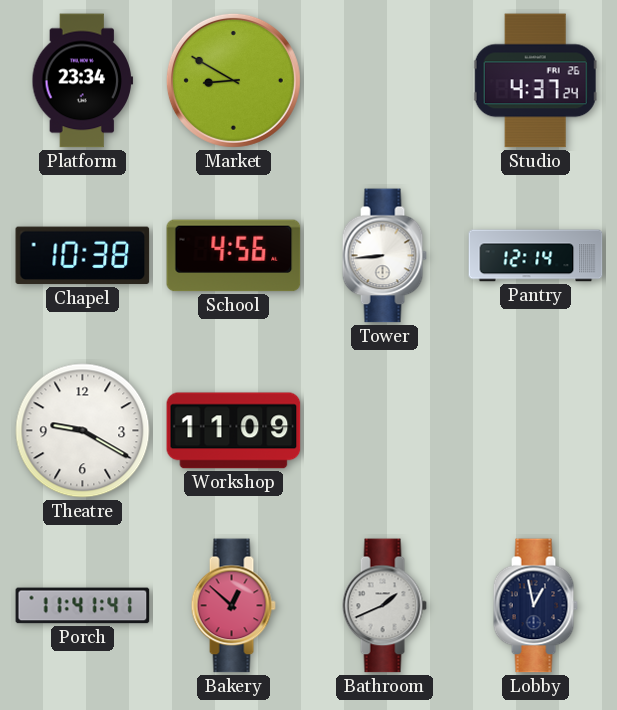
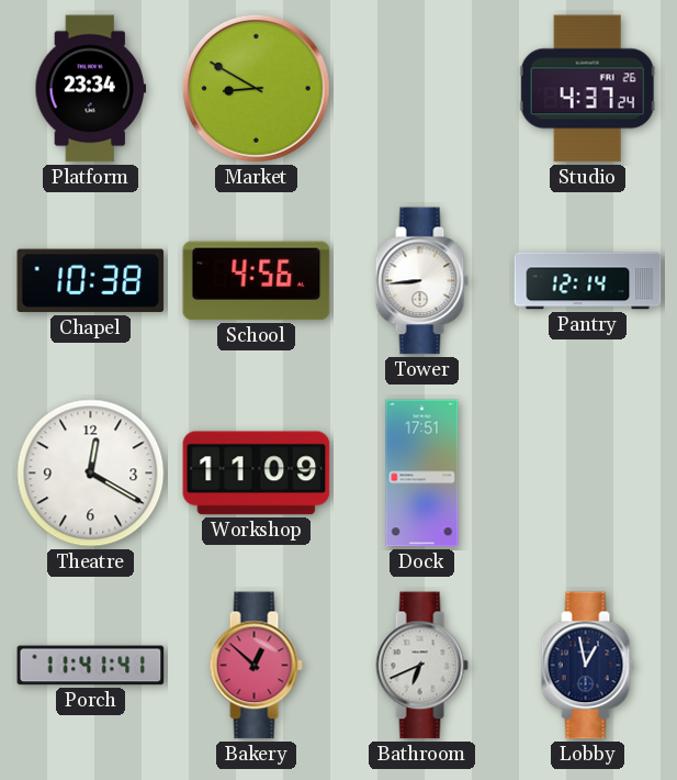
Theatre: 9:20 -> 12:20 (91, 473)
Dock: none -> 17:51 (422, 473)
Bathroom: 1:41 -> 6:41 (421, 666)
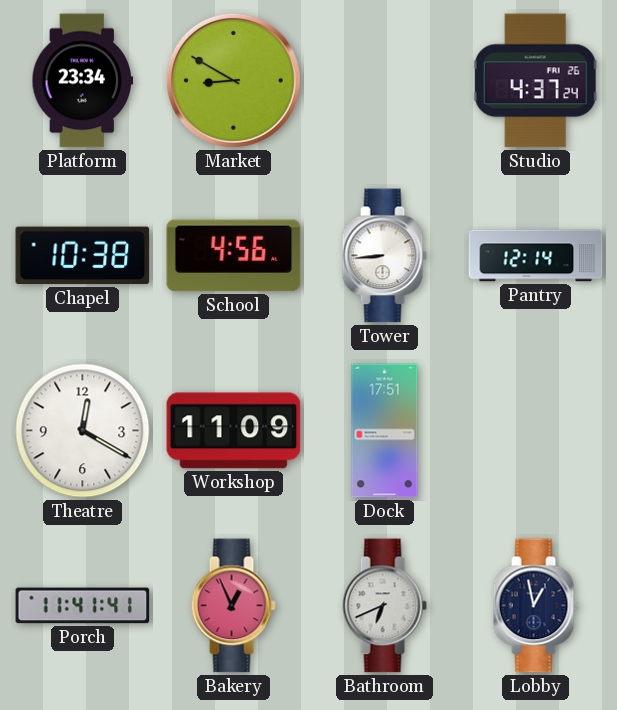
Bakery: 12:52 -> 12:56 (233, 606)
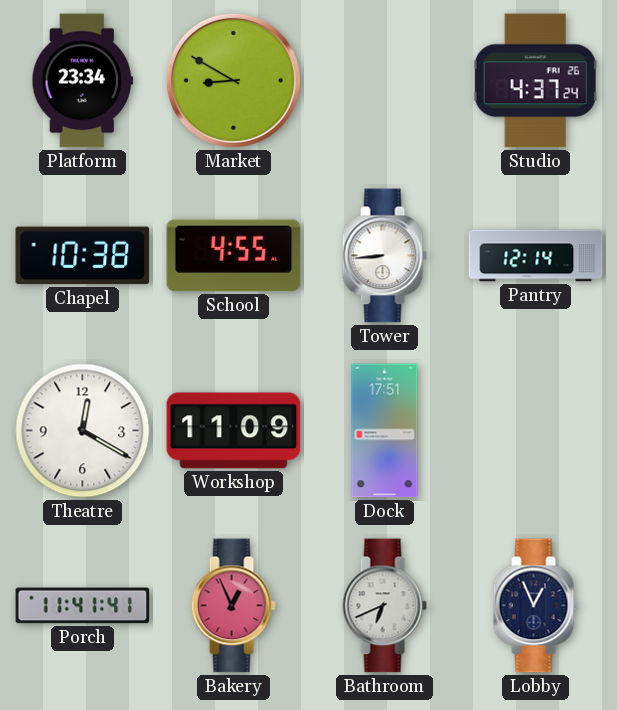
School: 4:56 -> 4:55 (234, 256)
Lobby: 12:58 -> 12:56 (535, 606)
